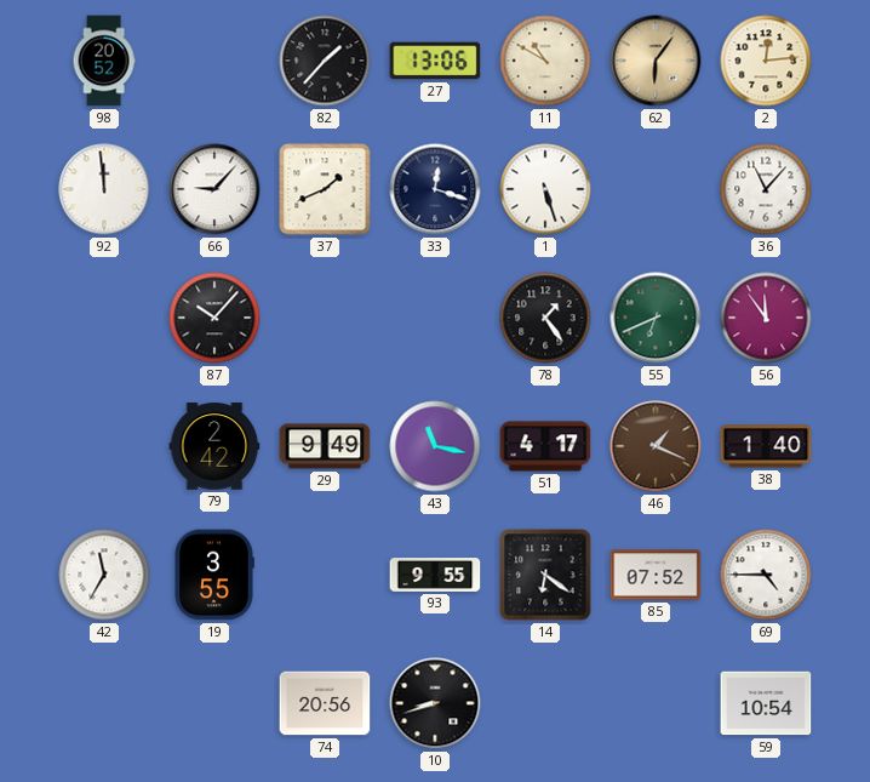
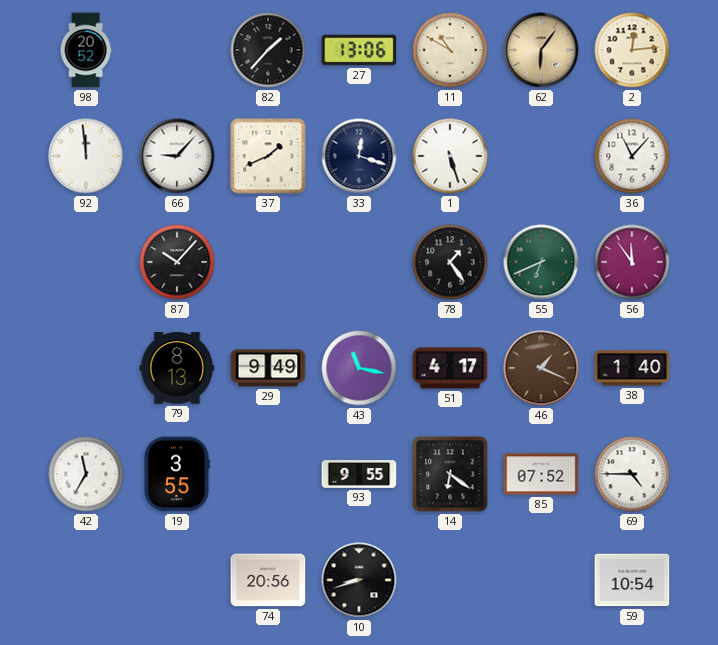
79: 2:42 -> 8:13 (177, 368)
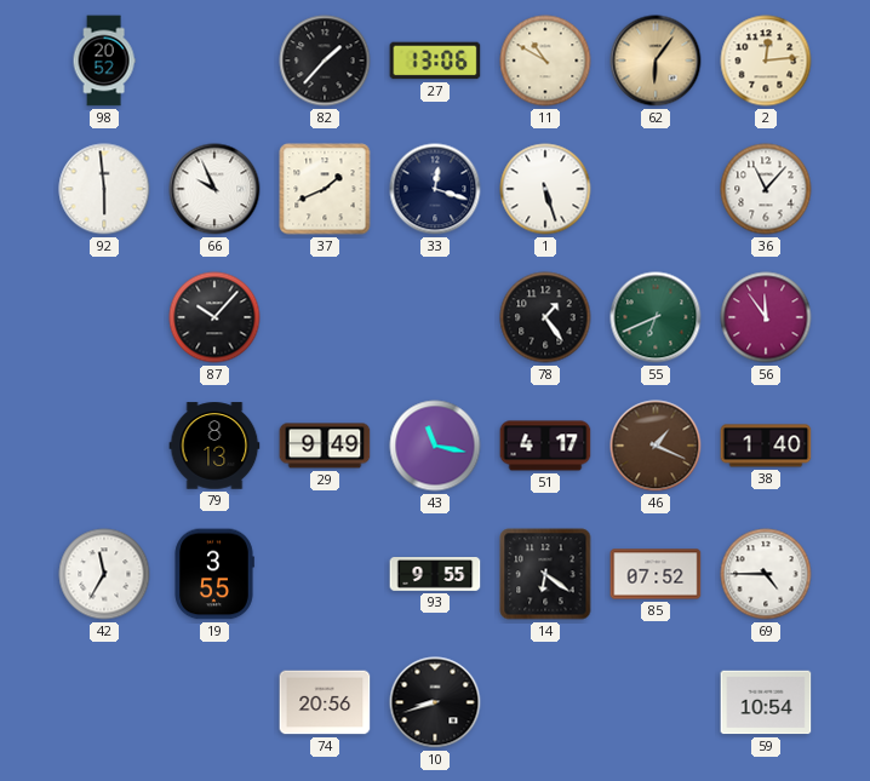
92: 11:59 -> 5:59 (104, 189)
66: 9:07 -> 9:56 (214, 189)
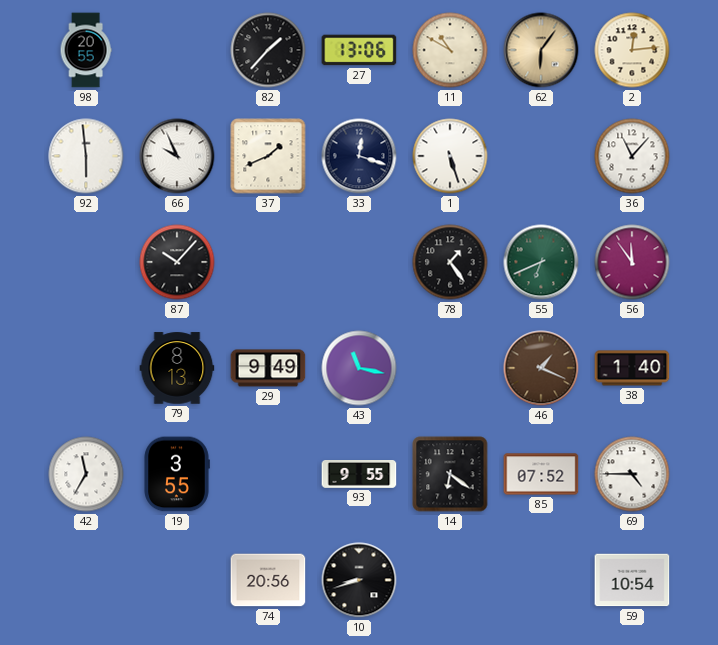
98: 20:52 -> 20:55 (86, 50)
51: 4:17 -> none (545, 446)
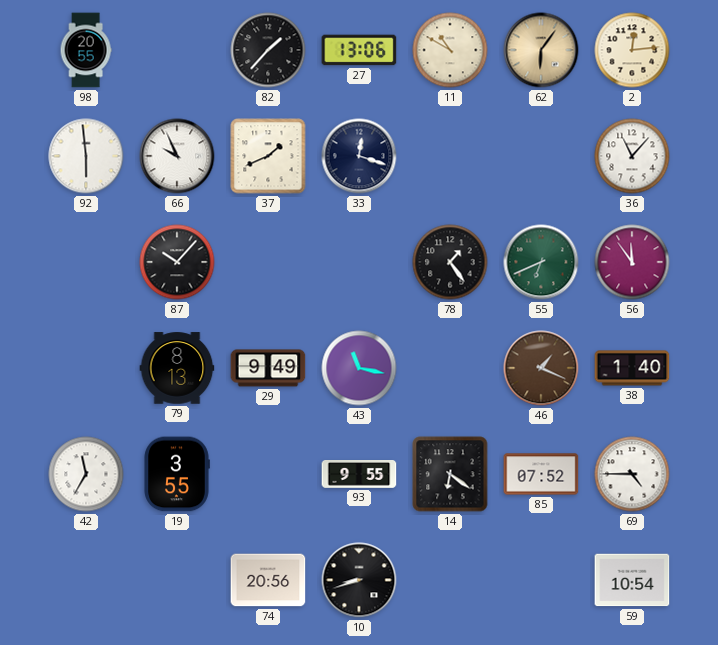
1: 5:27 -> none (450, 156)
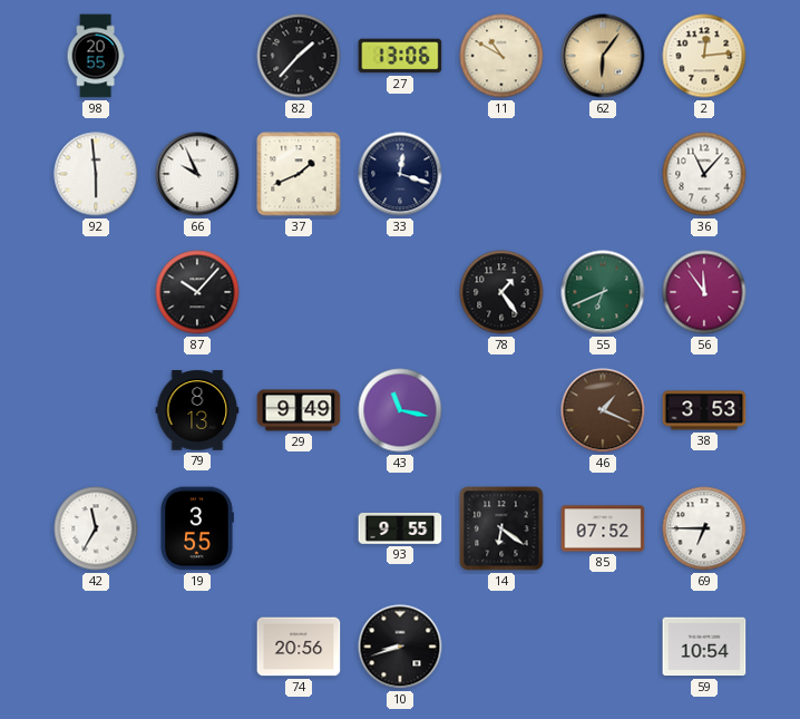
38: 1:40 -> 3:53 (704, 410)
69: 4:45 -> 6:45 (704, 528)
